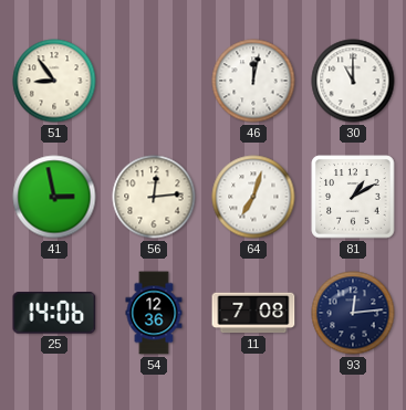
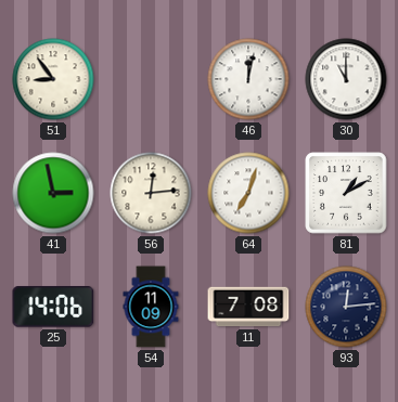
54: 12:36 -> 11:09 (151, 307)
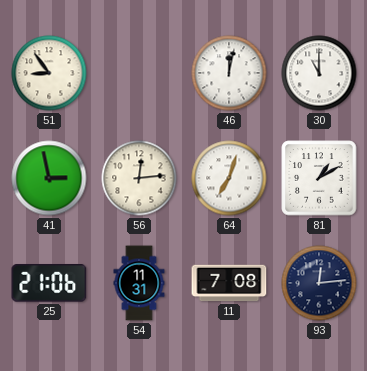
25: 14:06 -> 21:06 (49, 283)
54: 11:09 -> 11:31 (139, 283)
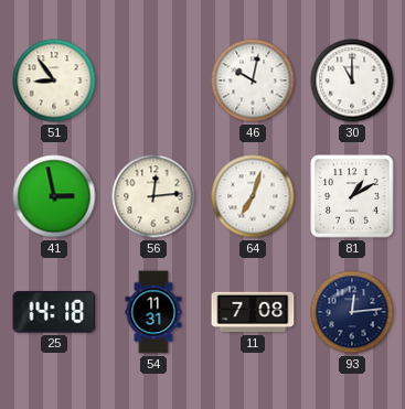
46: 12:02 -> 10:02 (253, 80)
25: 21:06 -> 14:18 (54, 312)
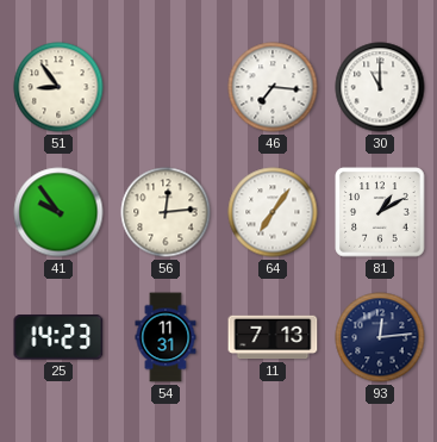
46: 10:02 -> 7:16 (273, 87)
41: 2:58 -> 9:54 (58, 212)
64: 7:03 -> 7:06 (273, 212)
25: 14:18 -> 14:23 (58, 337)
11: 7:08 -> 7:13 (273, 337)
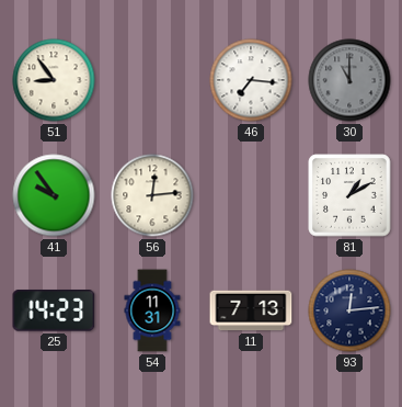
30 dial: white -> grey (349, 80)
64: 7:06 -> none (273, 212)
